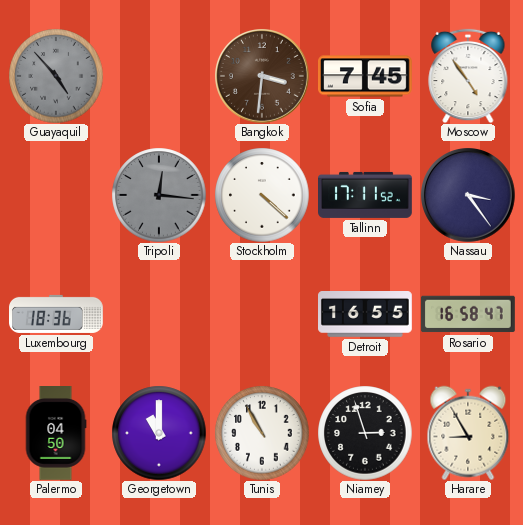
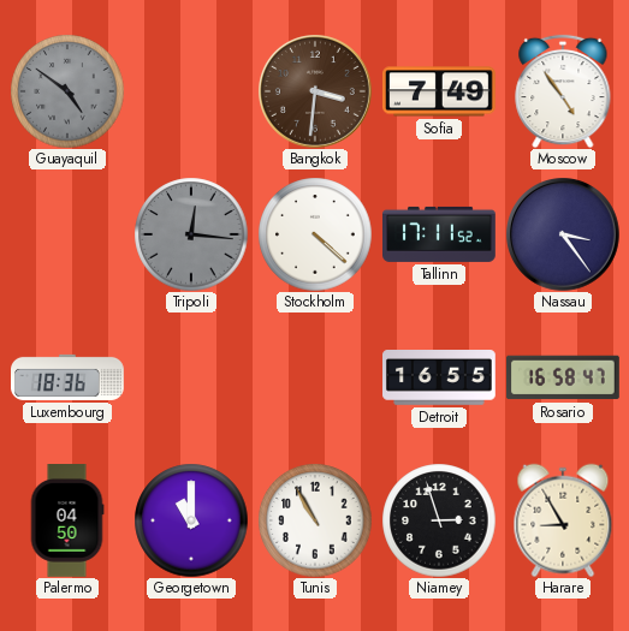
Guayaquil: 4:53 -> 4:51 (67, 91)
Sofia: 7:45 -> 7:49 (440, 91)
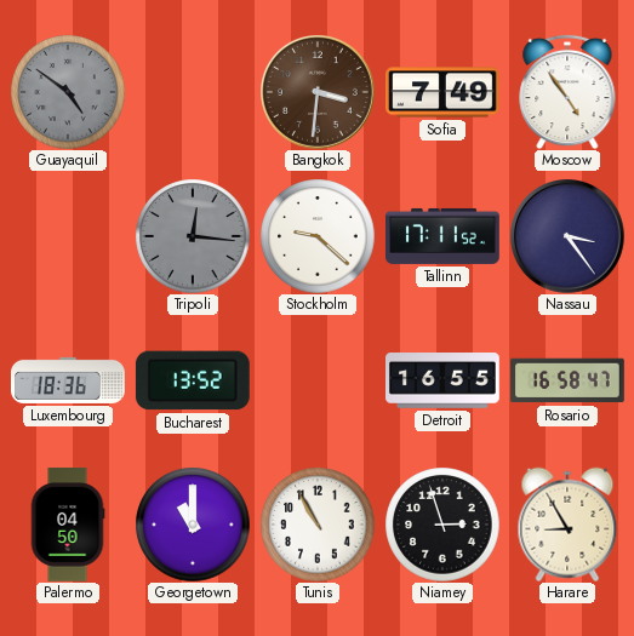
Stockholm: 4:22 -> 9:22 (318, 236)
Bucharest: none -> 13:52 (193, 380)
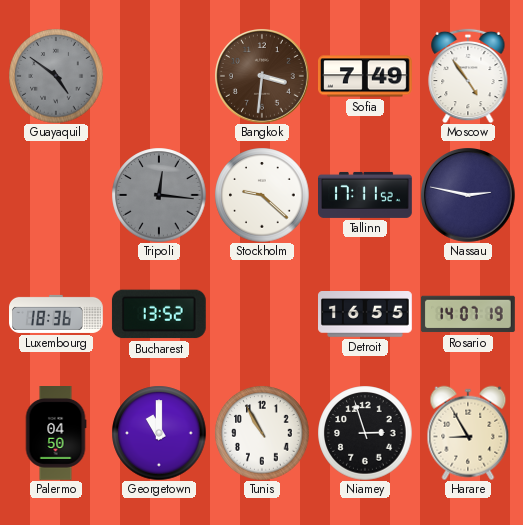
Nassau: 3:24 -> 2:47 (468, 195)
Rosario: 16:58 -> 14:07 (469, 314)
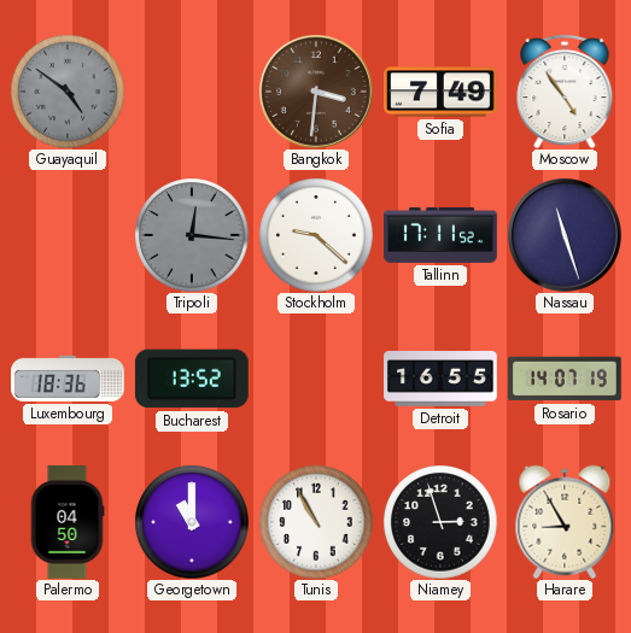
Nassau: 2:47 -> 11:27 (565, 235)
